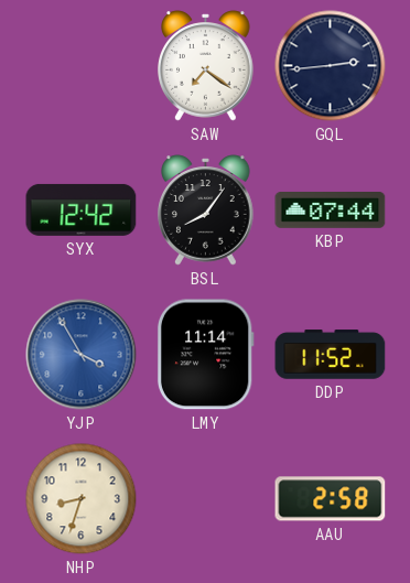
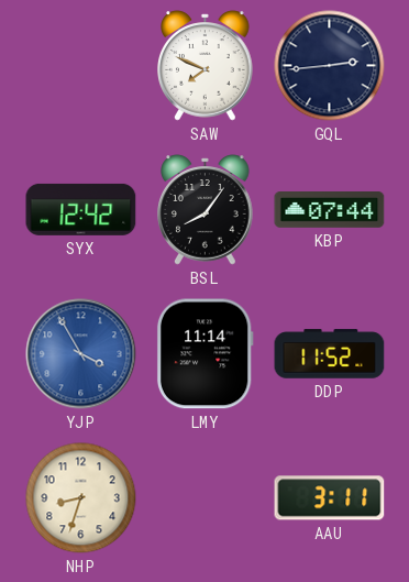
SAW: 7:21 -> 7:49 (206, 66)
AAU: 2:58 -> 3:11 (330, 498)
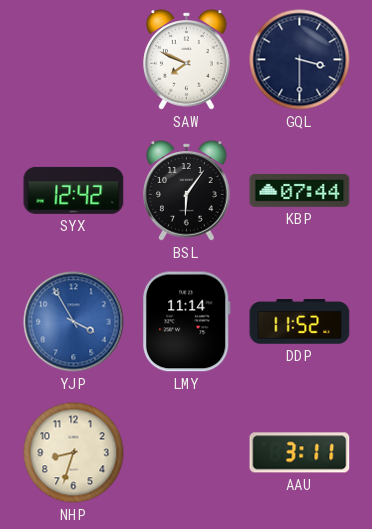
GQL: 2:44 -> 3:30 (300, 60)
BSL: 8:06 -> 6:06 (187, 191)
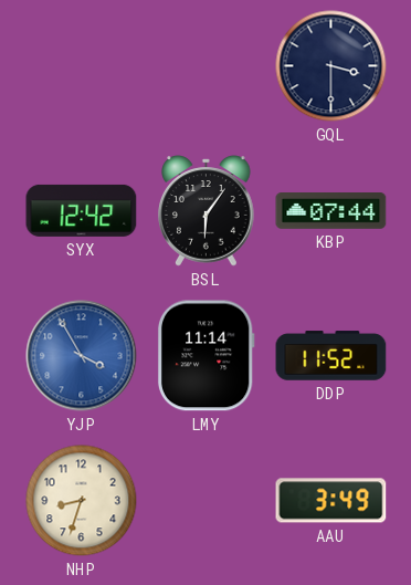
SAW: 7:49 -> none (187, 60)
AAU: 3:11 -> 3:49 (331, 501)
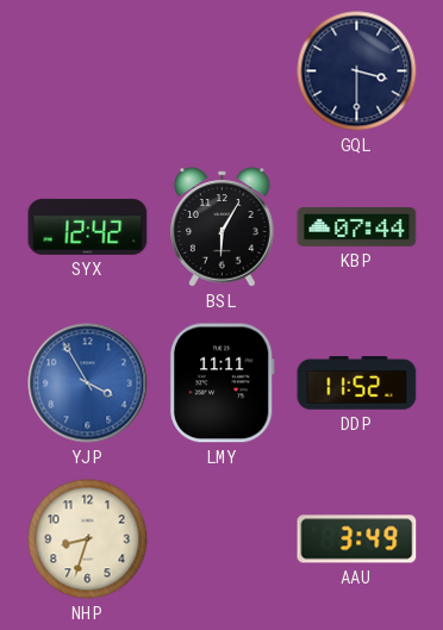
BSL: 6:06 -> 6:05 (223, 227)
LMY: 11:14 -> 11:11 (221, 383)
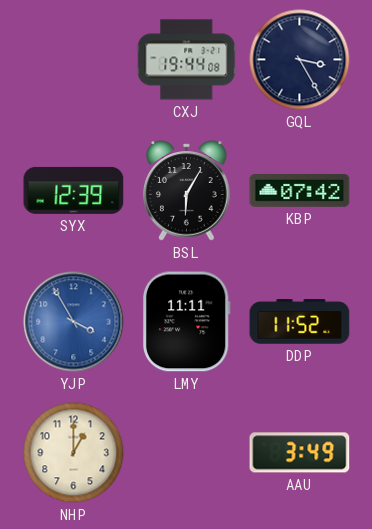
CXJ: none -> 19:44 (187, 60)
GQL: 3:30 -> 3:25 (300, 60)
SYX: 12:42 -> 12:39 (74, 190)
KBP: 07:44 -> 07:42 (300, 191)
NHP: 8:33 -> 1:00 (74, 453)
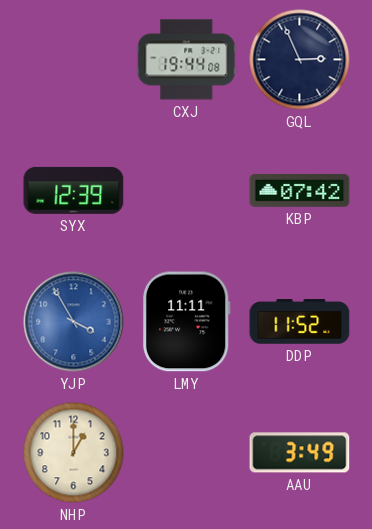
GQL: 3:25 -> 2:56 (300, 60)
BSL: 6:05 -> none (187, 191)
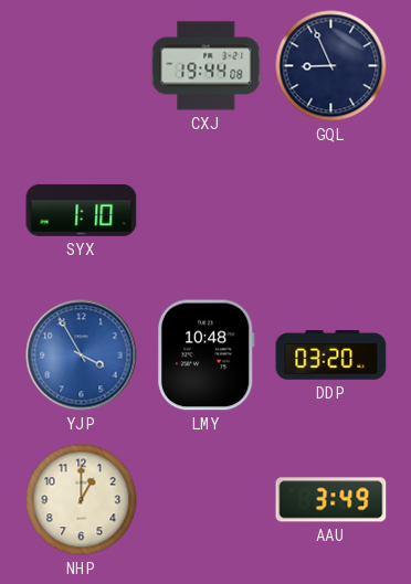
GQL: 2:56 -> 8:56 (331, 66)
SYX: 12:39 -> 1:10 (82, 210)
KBP: 07:42 -> none (300, 191)
LMY: 11:11 -> 10:48 (205, 355)
DDP: 11:52 -> 03:20 (331, 355)
